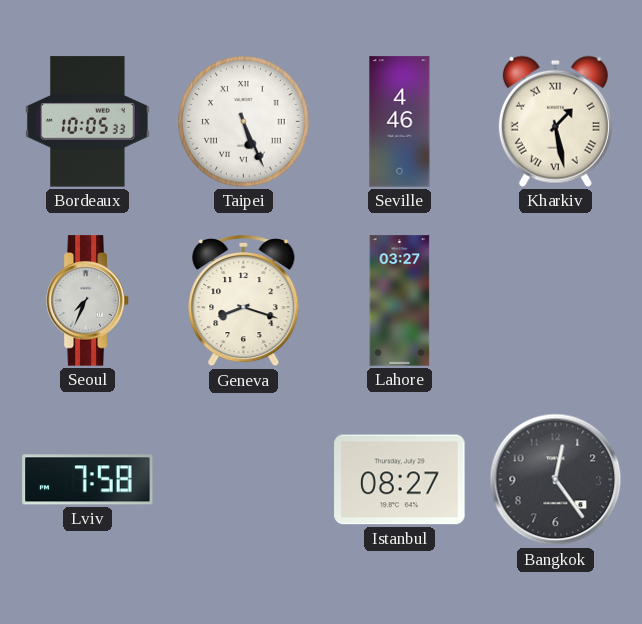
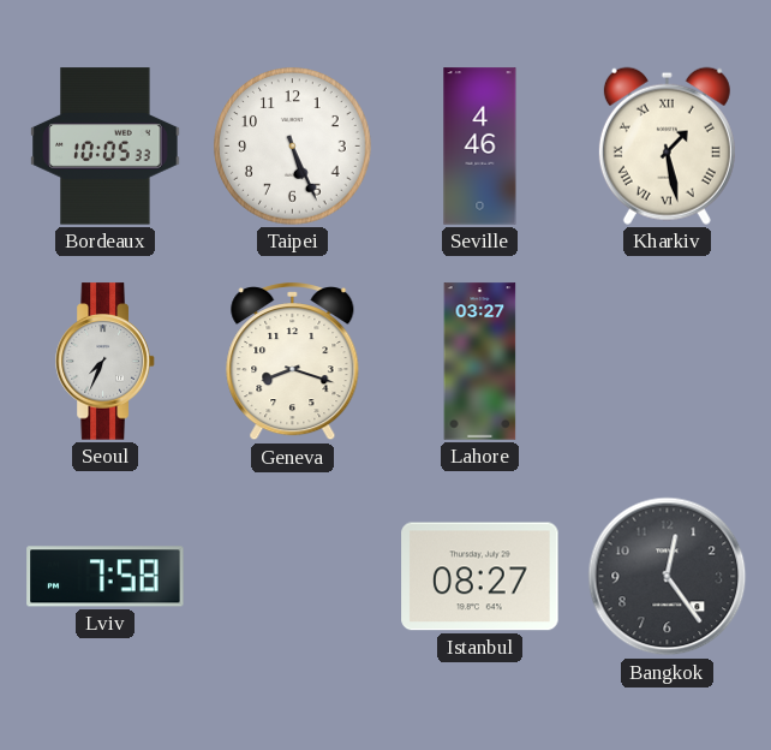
Taipei numerals: Roman -> Arabic (293, 147)
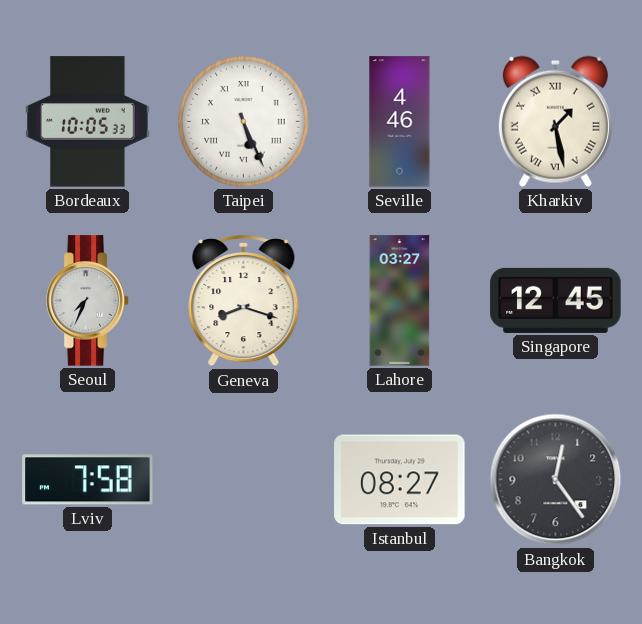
Taipei numerals: Arabic -> Roman (244, 122)
Singapore: none -> 12:45 (556, 300)
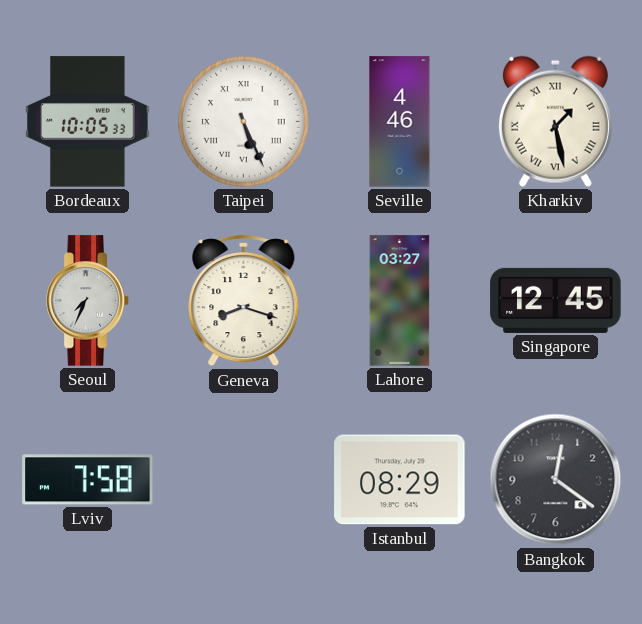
Istanbul: 08:27 -> 08:29 (400, 480)
Bangkok: 12:24 -> 12:21 (556, 480)
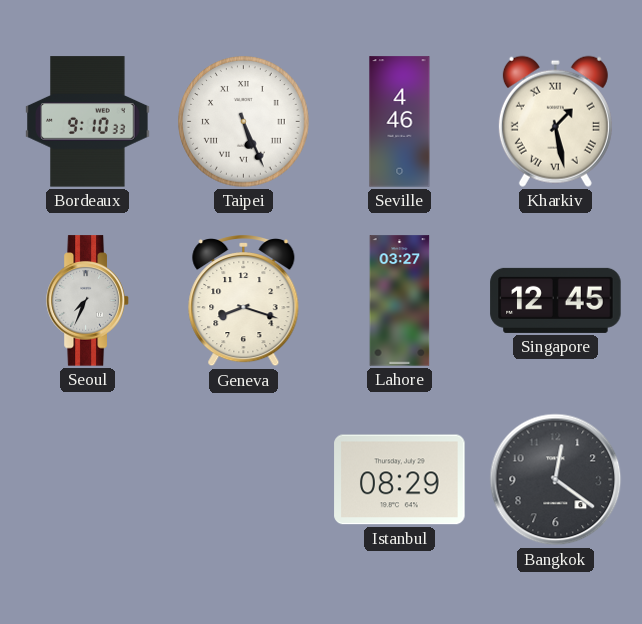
Bordeaux: 10:05 -> 9:10 (88, 122)
Lviv: 7:58 -> none (88, 480)
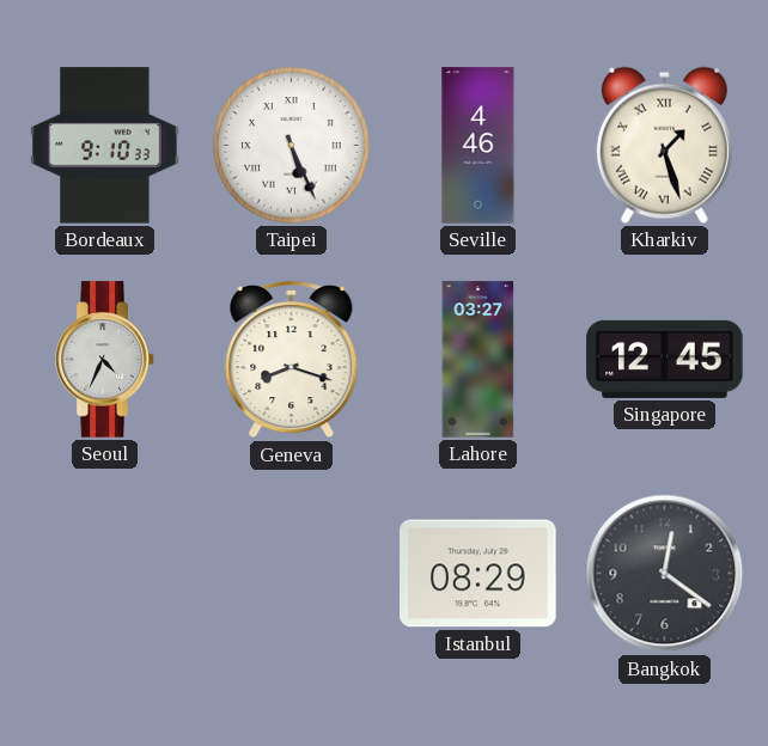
Kharkiv: 1:28 -> 1:27 (664, 145)
Seoul: 7:34 -> 4:34 (105, 360)
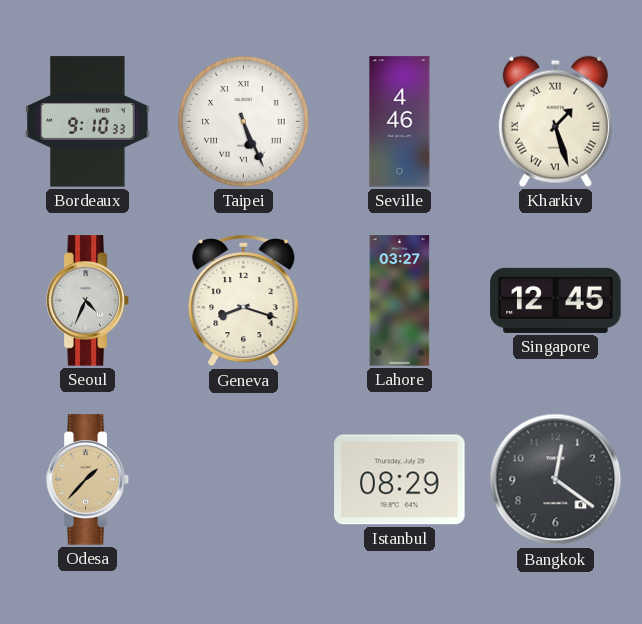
Odesa: none -> 1:37 (88, 480)
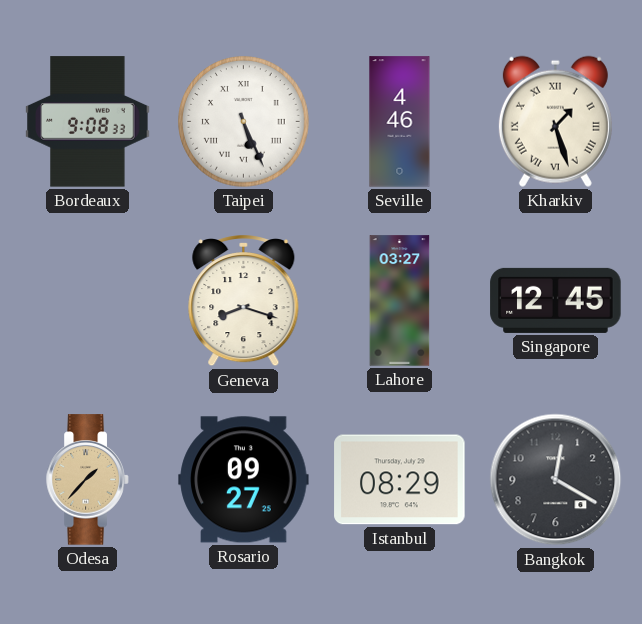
Bordeaux: 9:10 -> 9:08 (88, 122)
Seoul: 4:34 -> none (88, 301)
Rosario: none -> 09:27 (244, 480)
Bangkok: 12:21 -> 12:20 (556, 480)
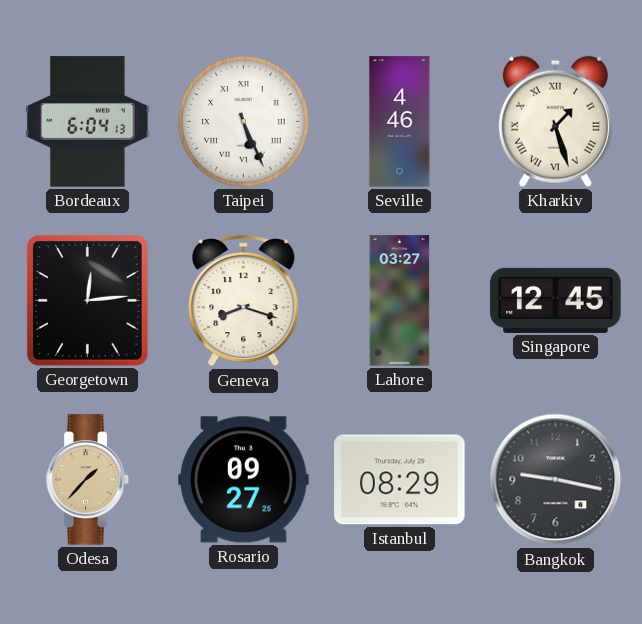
Bordeaux: 9:08 -> 6:04 (88, 122)
Georgetown: none -> 12:14 (87, 300)
Bangkok: 12:20 -> 9:17 (556, 480)
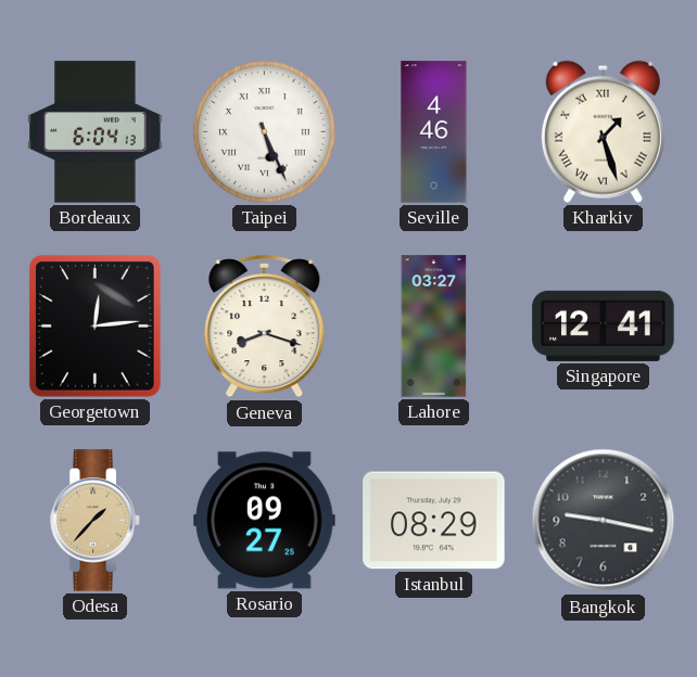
Singapore: 12:45 -> 12:41 (604, 325)
